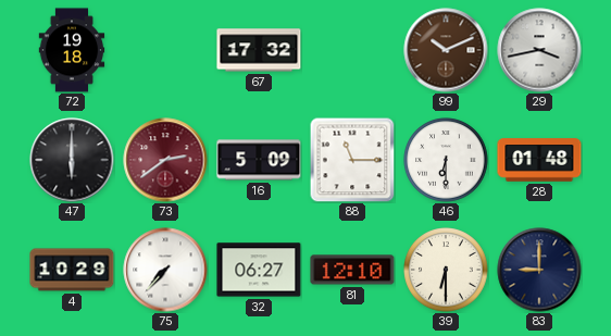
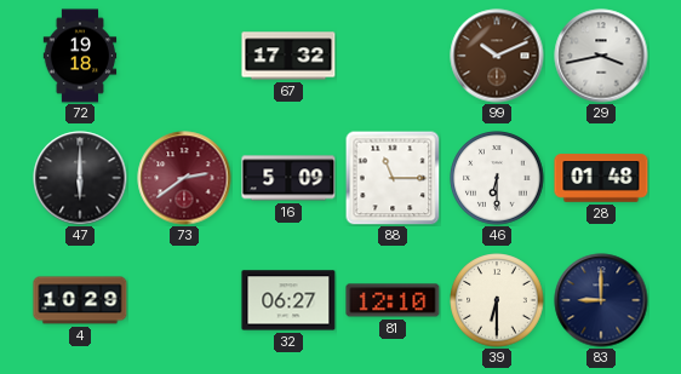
75: 7:37 -> none (165, 270)
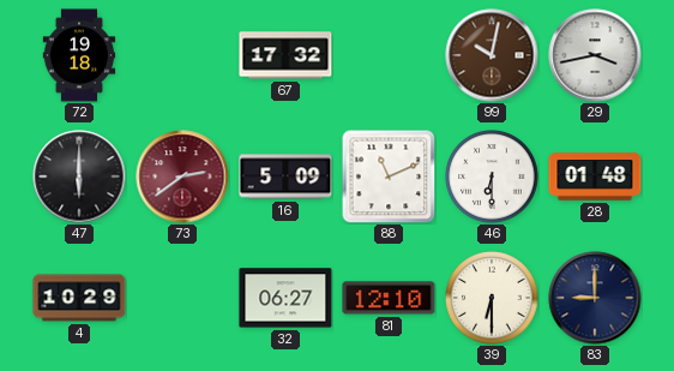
99: 10:11 -> 10:02 (492, 55)
88: 11:15 -> 11:11 (389, 176)
